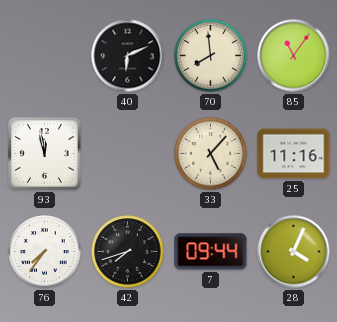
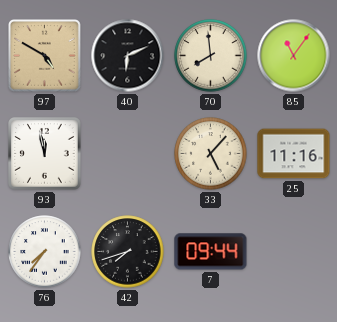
97: none -> 4:50 (45, 56)
28: 4:04 -> none (294, 252)
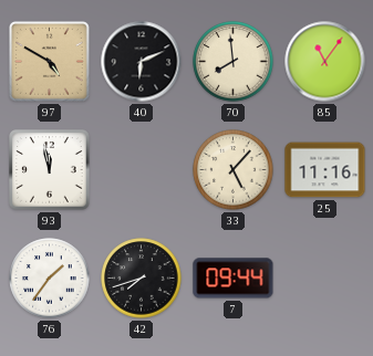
76: 7:36 -> 1:36 (50, 279)
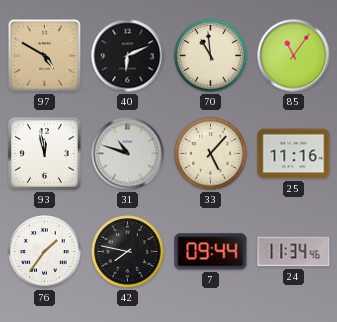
70: 7:59 -> 10:59 (211, 56)
31: none -> 10:48 (128, 154)
42: 7:42 -> 7:47 (128, 252)
24: none -> 11:34 (294, 252)
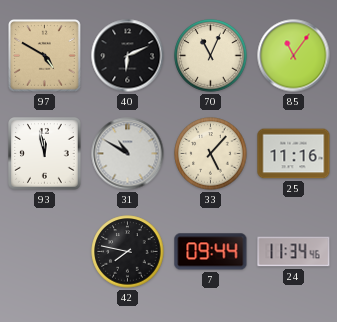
70: 10:59 -> 11:04 (211, 56)
31: 10:48 -> 10:50 (128, 154)
76: 1:36 -> none (45, 252)
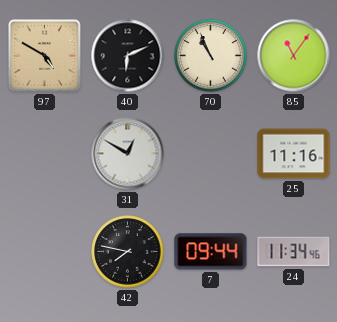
70: 11:04 -> 10:56 (211, 56)
93: 11:58 -> none (45, 154)
31: 10:50 -> 12:50 (128, 154)
33: 5:07 -> none (211, 154)
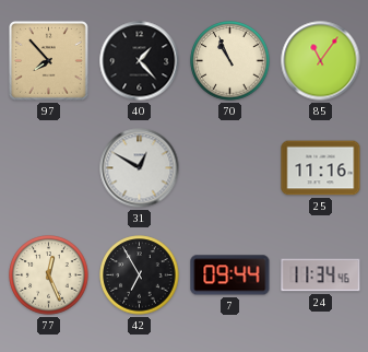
97: 4:50 -> 7:53 (49, 61)
40: 6:11 -> 1:23 (140, 61)
77: none -> 12:26 (49, 275)
42: 7:47 -> 6:55 (140, 275)
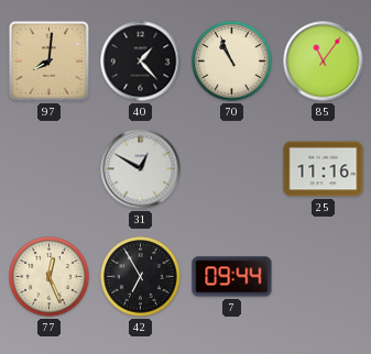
97: 7:53 -> 8:01 (50, 62)
24: 11:34 -> none (321, 275)
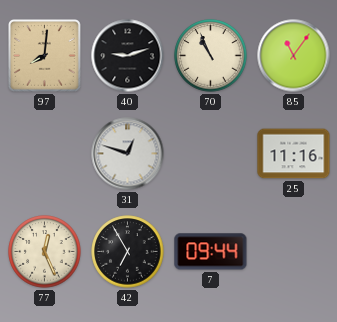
40: 1:23 -> 9:12 (128, 56)
31: 12:50 -> 12:48 (128, 154)
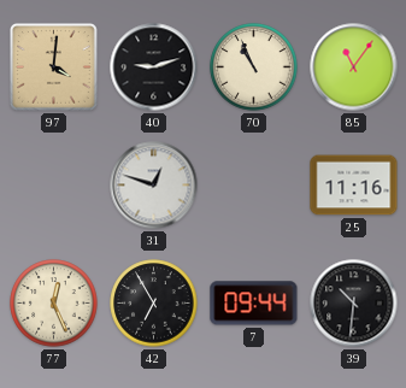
97: 8:01 -> 4:01 (54, 67)
39: none -> 10:31 (354, 304)
